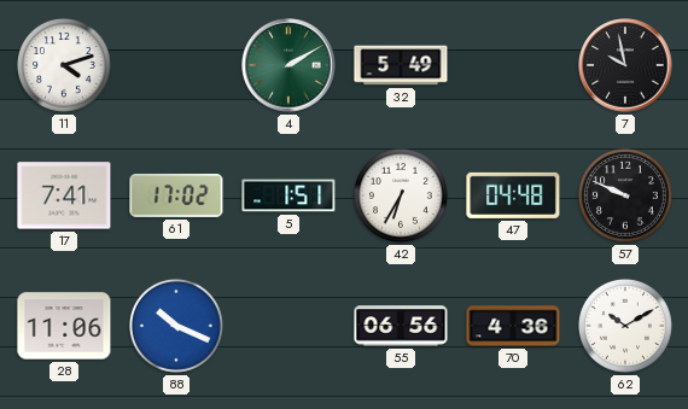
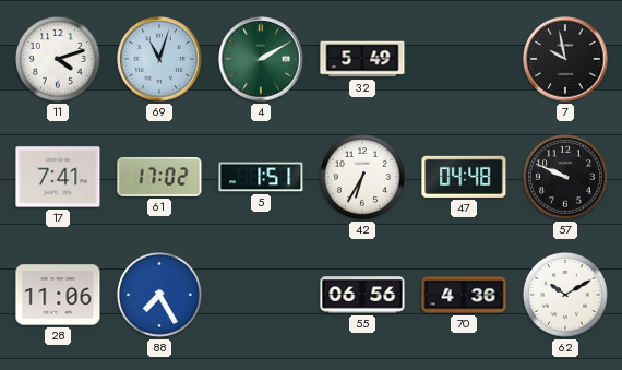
69: none -> 11:03 (159, 59)
88: 10:19 -> 7:25 (159, 295)
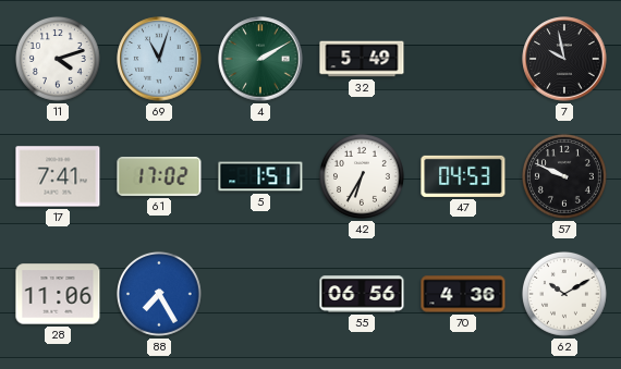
47: 04:48 -> 04:53 (463, 176)
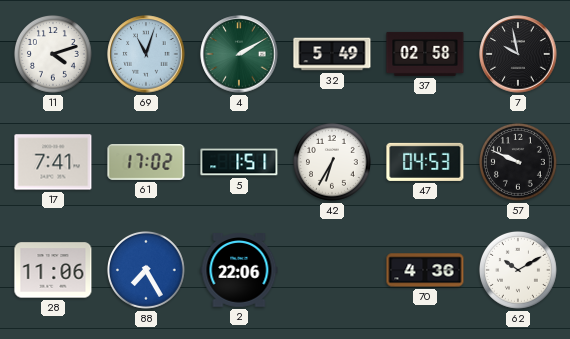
37: none -> 02:58 (425, 54)
2: none -> 22:06 (239, 271)
55: 06:56 -> none (362, 294)
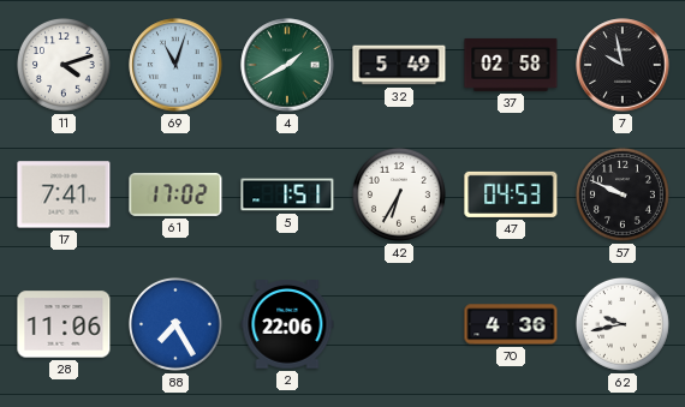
4: 2:10 -> 1:40 (287, 65)
62: 10:10 -> 9:43 (623, 324)
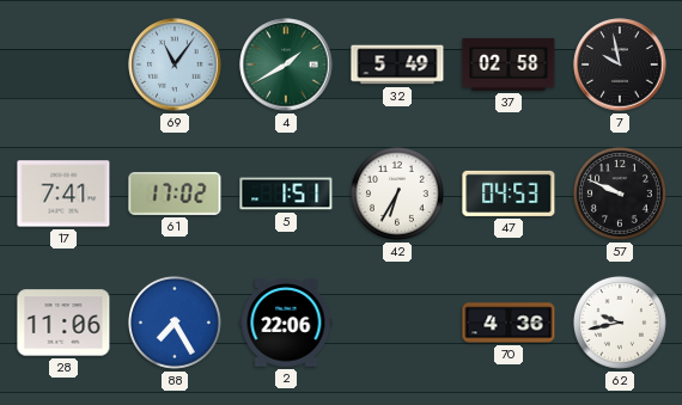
11: 4:12 -> none (64, 65)
69: 11:03 -> 11:06 (175, 65)
